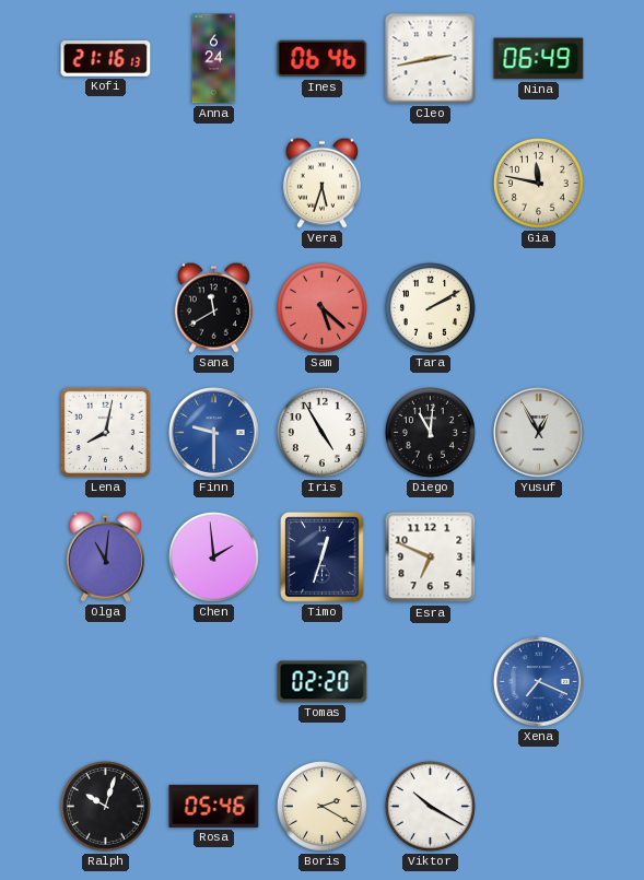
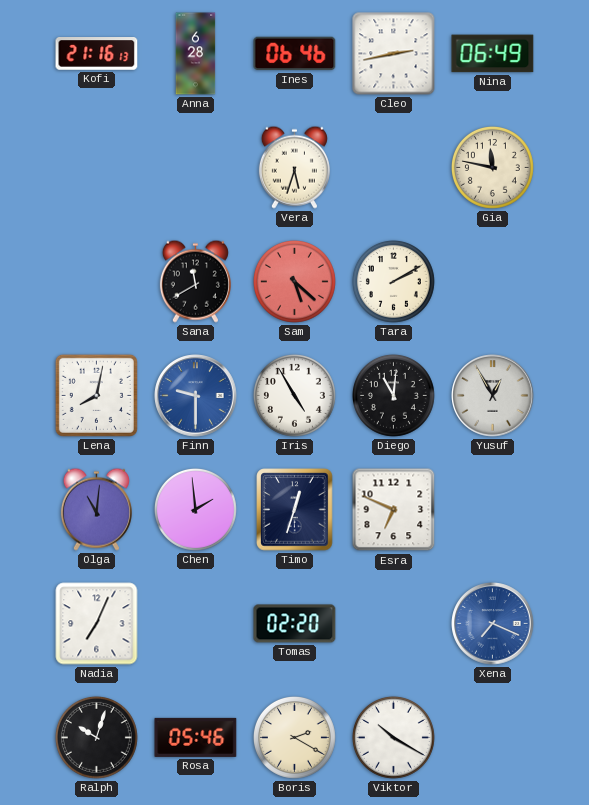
Anna: 6:24 -> 6:28 (196, 54)
Nadia: none -> 7:04 (97, 624)
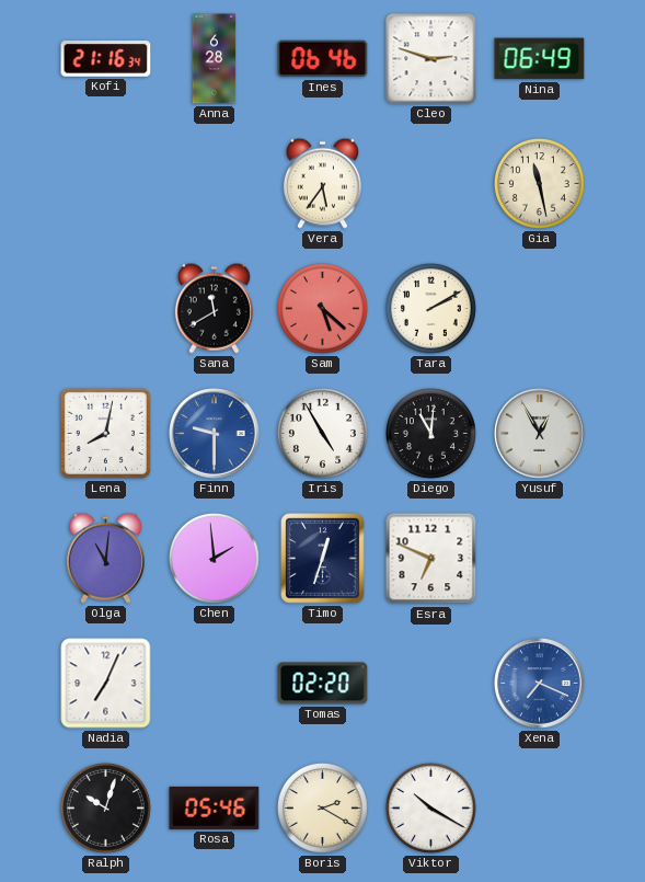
Kofi: 21:16:13 -> 21:16:34 (106, 59)
Cleo: 2:43 -> 2:48 (431, 59)
Vera: 5:33 -> 5:36 (322, 183)
Gia: 11:47 -> 11:28 (539, 183)
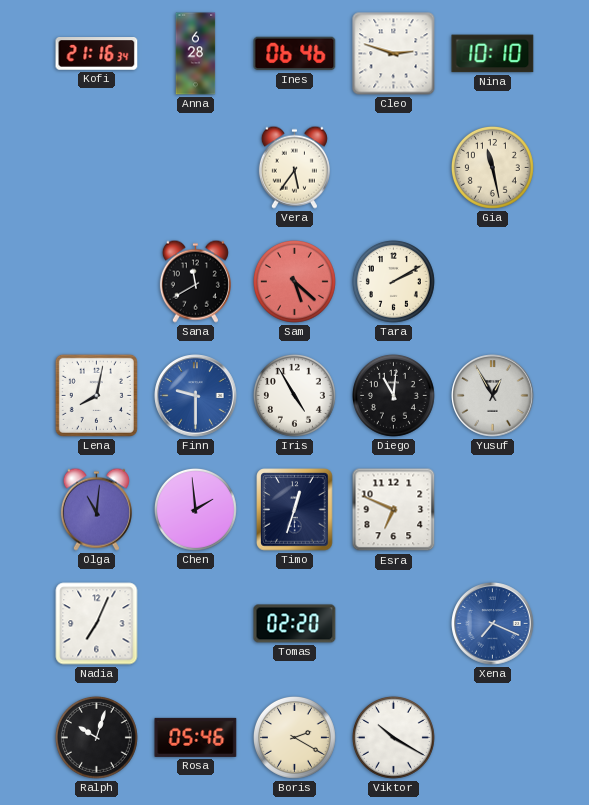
Nina: 06:49 -> 10:10 (493, 54)
